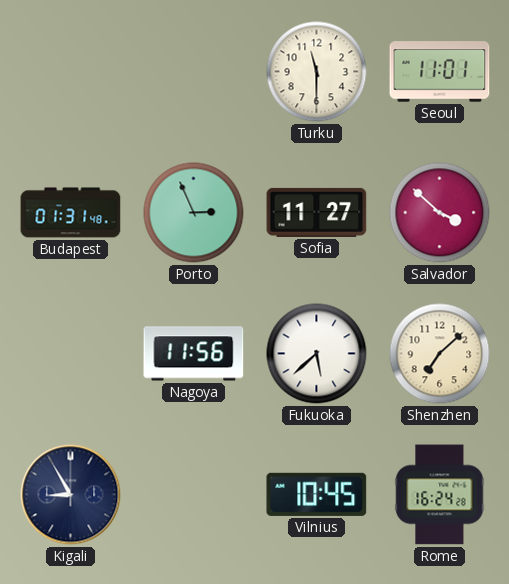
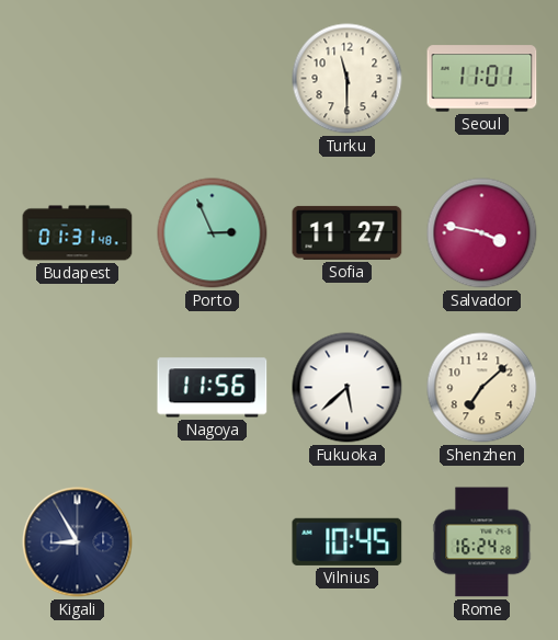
Salvador: 3:52 -> 3:47 (482, 233)
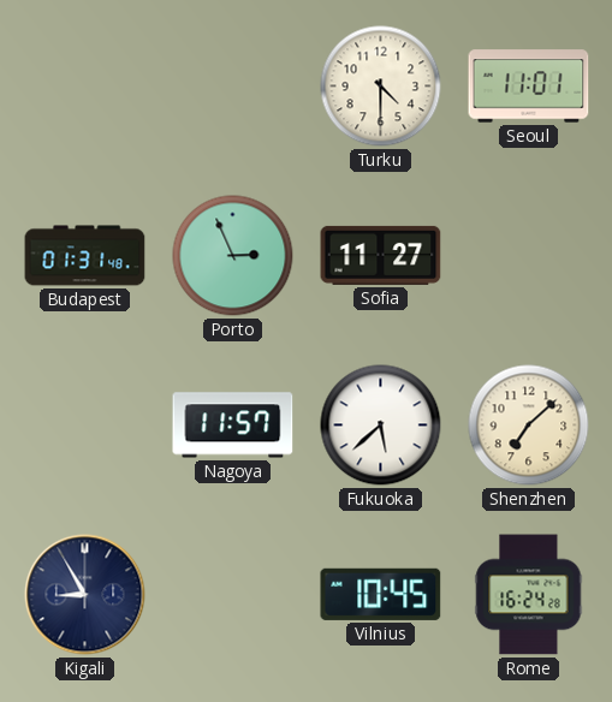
Turku: 11:30 -> 4:30 (381, 87)
Salvador: 3:47 -> none (482, 233)
Nagoya: 11:56 -> 11:57 (233, 426)
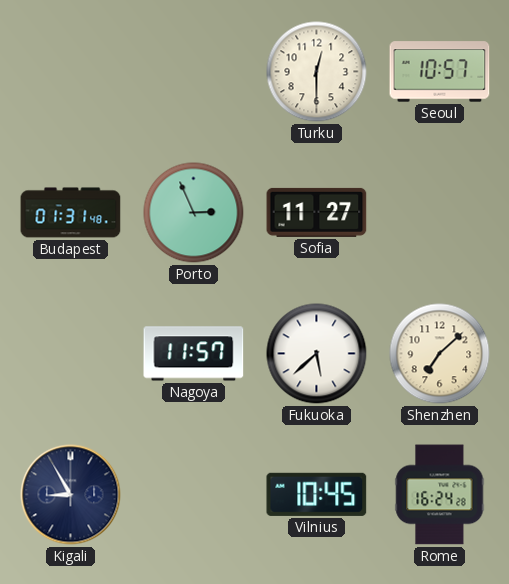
Turku: 4:30 -> 12:30 (317, 72)
Seoul: 11:01 -> 10:57 (440, 72)
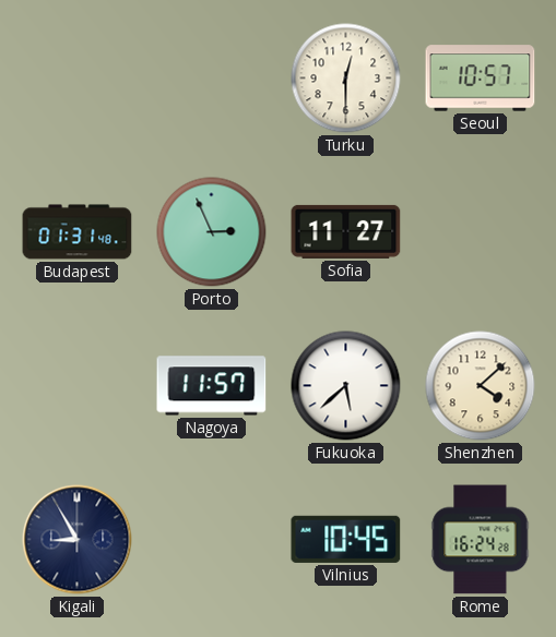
Shenzhen: 7:08 -> 4:08 (481, 386)
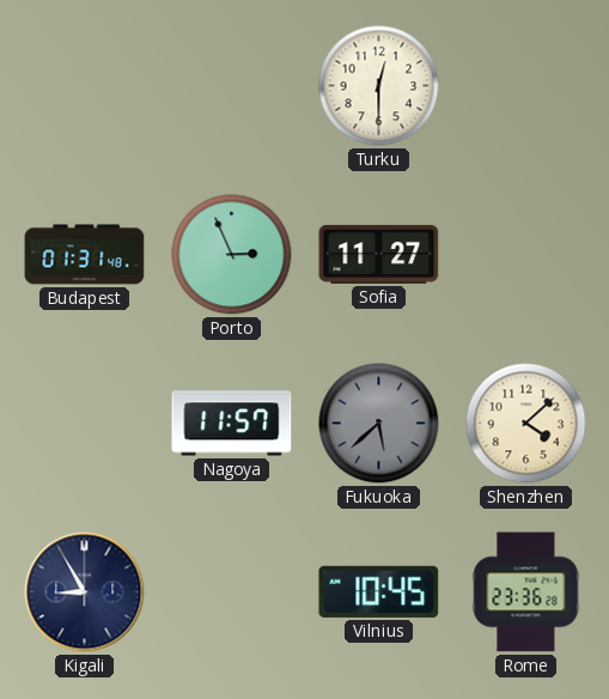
Seoul: 10:57 -> none (481, 79)
Fukuoka dial: white -> grey (379, 424)
Rome: 16:24 -> 23:36 (526, 592)
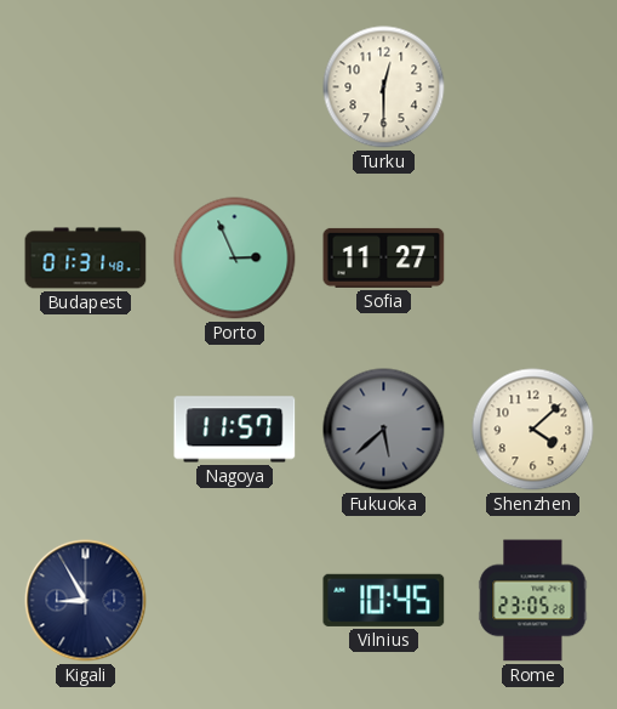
Rome: 23:36 -> 23:05 (533, 601)
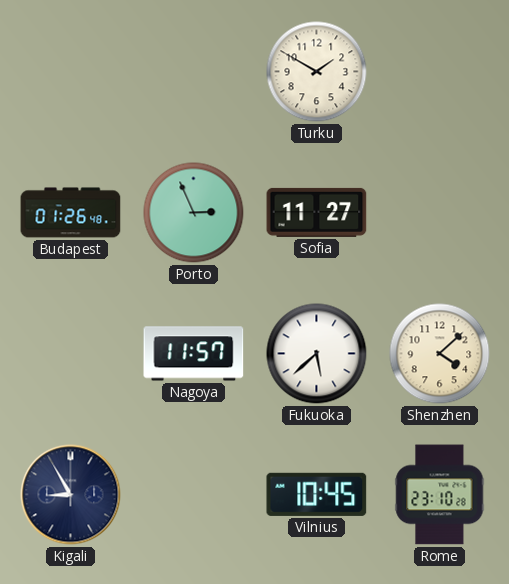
Turku: 12:30 -> 1:50 (317, 72)
Budapest: 01:31 -> 01:26 (71, 213)
Fukuoka dial: grey -> white (317, 354)
Rome: 23:05 -> 23:10 (440, 495)
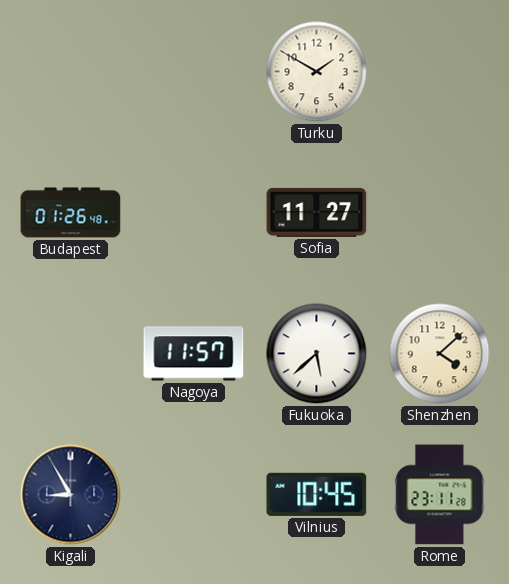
Porto: 2:56 -> none (194, 213)
Rome: 23:10 -> 23:11 (440, 495)
